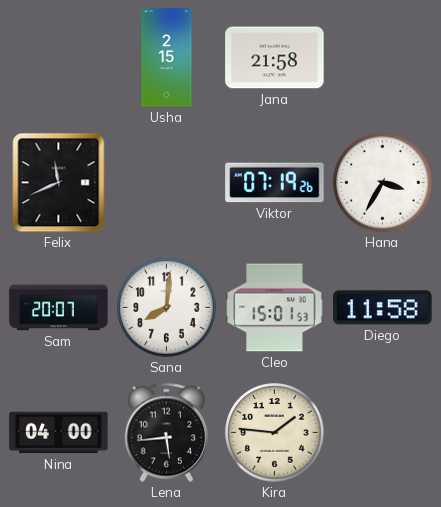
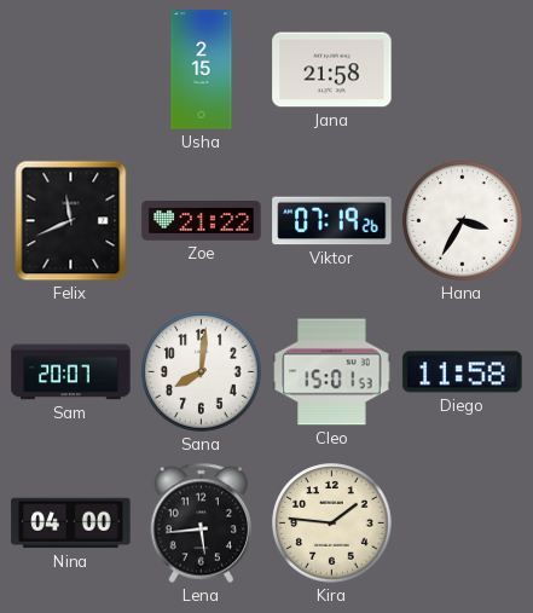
Zoe: none -> 21:22 (202, 221)
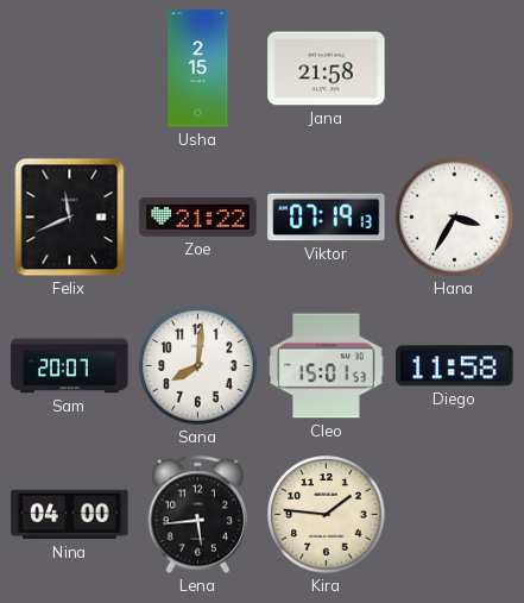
Viktor: 07:19:26 -> 07:19:13 (327, 218)
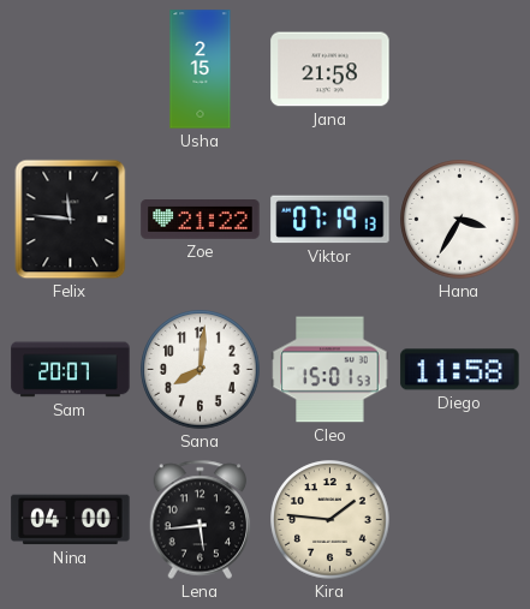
Felix: 11:41 -> 11:46 (71, 220)
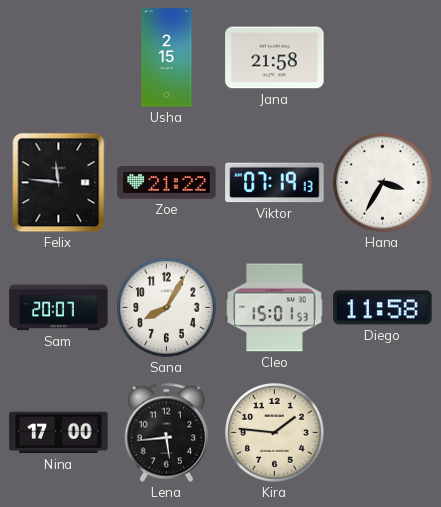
Sana: 8:01 -> 8:05 (167, 308)
Nina: 04:00 -> 17:00 (59, 433)
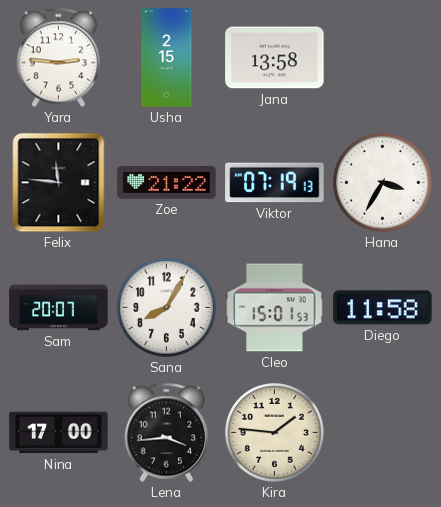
Yara: none -> 2:46 (59, 58)
Jana: 21:58 -> 13:58 (275, 58)
Lena: 5:44 -> 3:44 (167, 433)
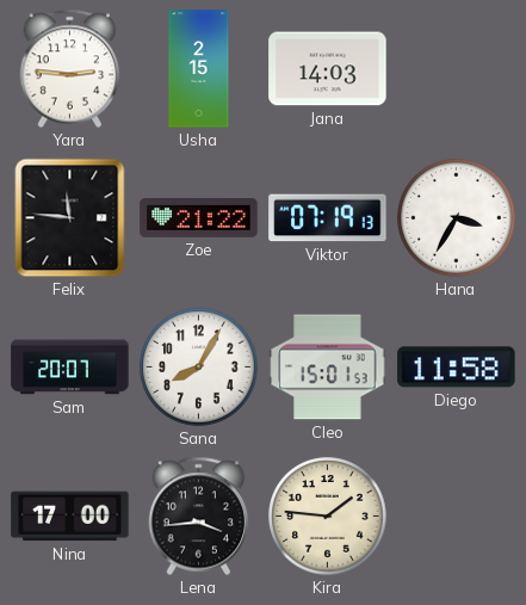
Jana: 13:58 -> 14:03 (328, 69)
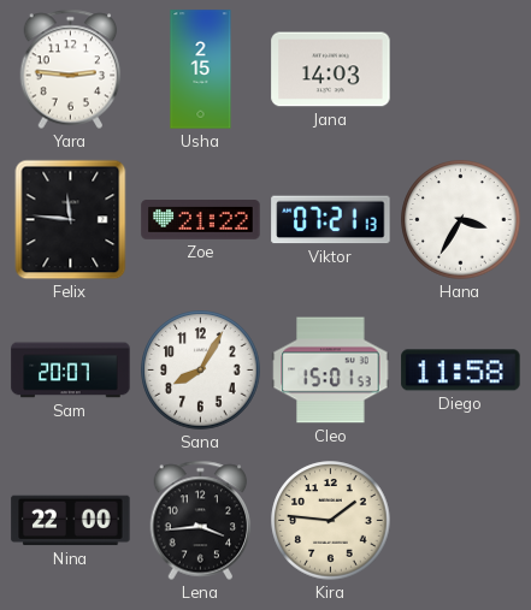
Viktor: 07:19 -> 07:21 (331, 220)
Nina: 17:00 -> 22:00 (71, 521)
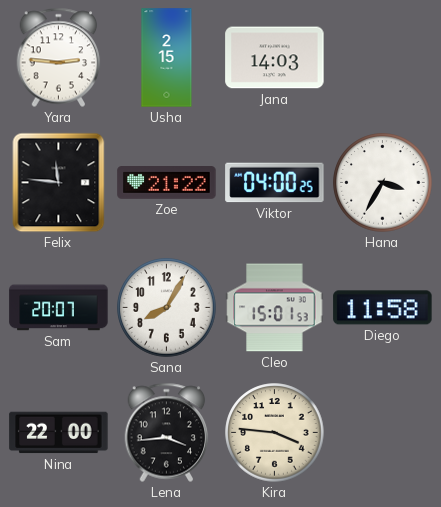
Viktor: 07:21 -> 04:00 (275, 183)
Kira: 1:46 -> 3:46 (275, 433)
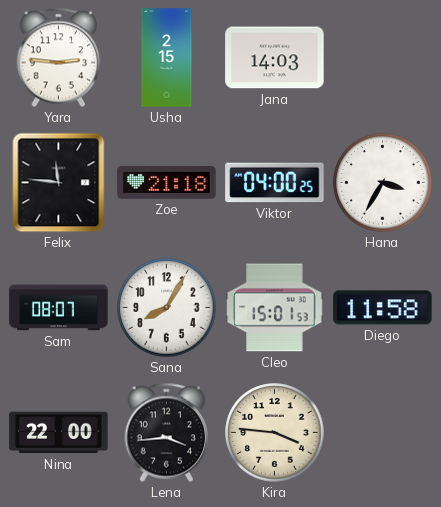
Zoe: 21:22 -> 21:18 (167, 183)
Sam: 20:07 -> 08:07 (59, 308)
